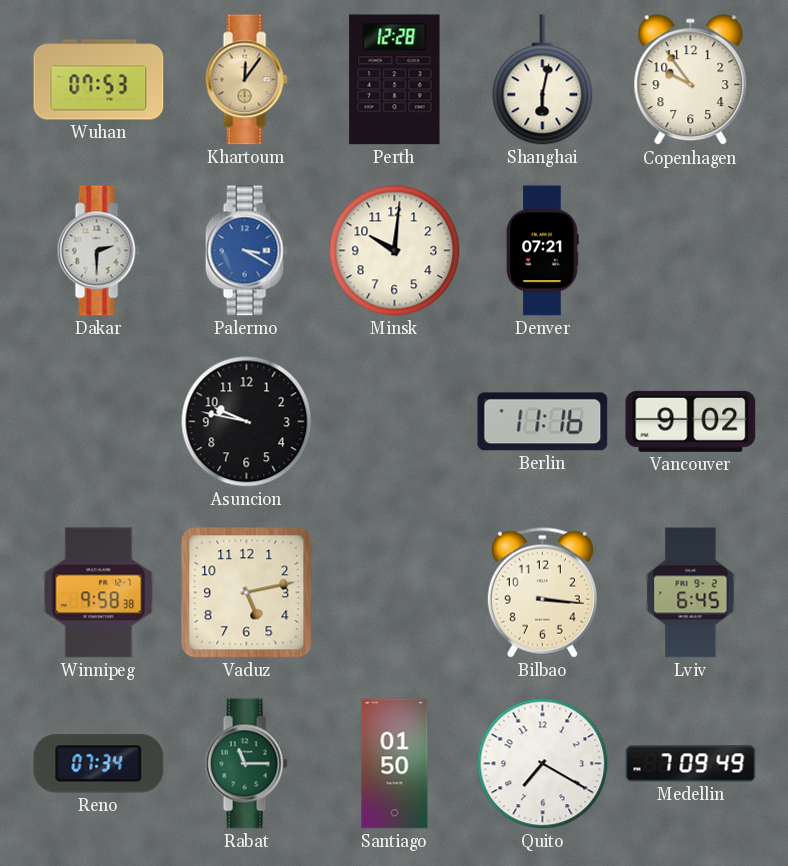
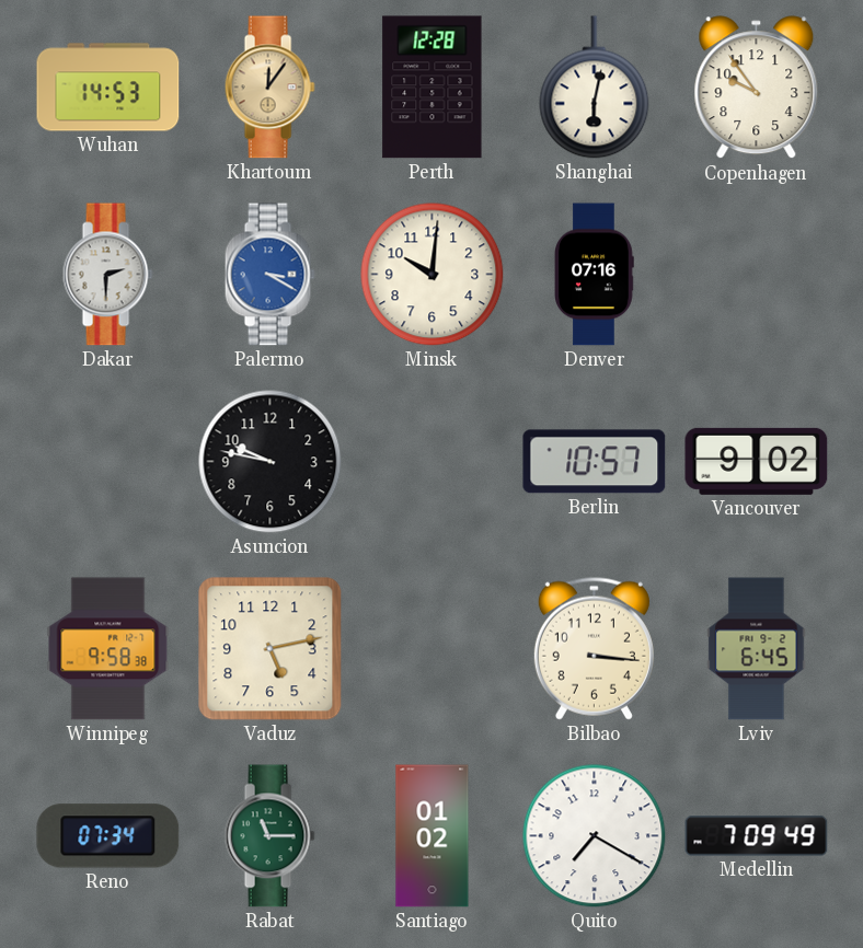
Wuhan: 07:53 -> 14:53 (108, 88)
Denver: 07:21 -> 07:16 (595, 275)
Berlin: 11:16 -> 10:57 (595, 462)
Santiago: 01:50 -> 01:02 (433, 836)
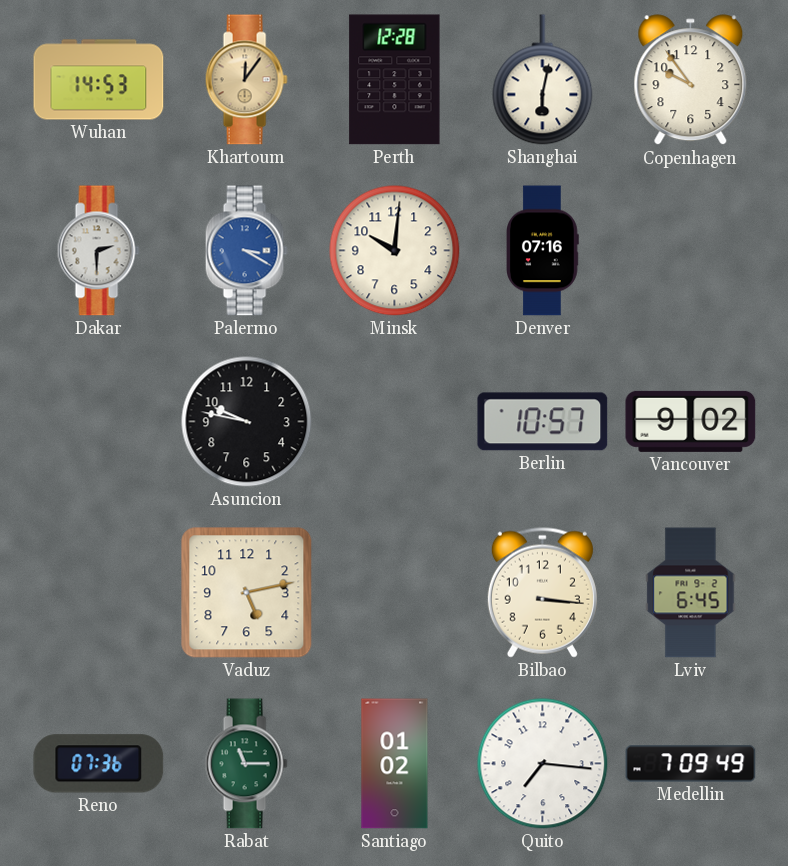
Winnipeg: 9:58 -> none (108, 649)
Reno: 07:34 -> 07:36 (99, 764)
Quito: 7:20 -> 7:16 (543, 764)
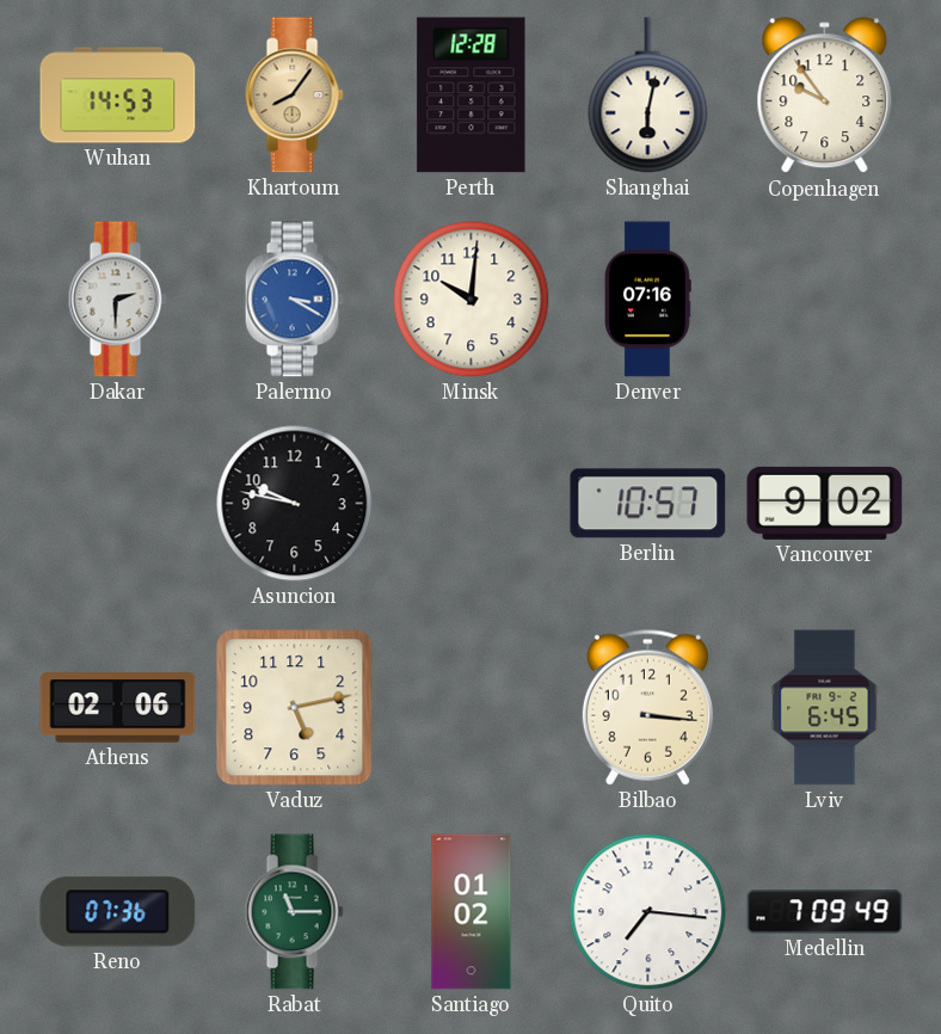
Khartoum: 12:06 -> 8:06 (294, 96)
Athens: none -> 02:06 (118, 708)
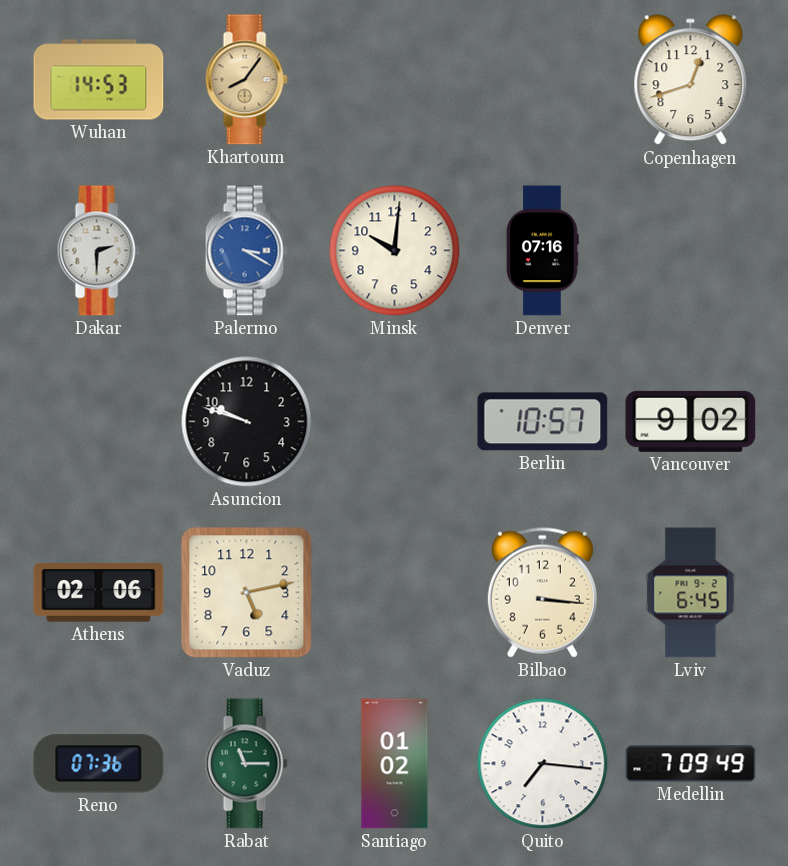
Perth: 12:28 -> none (472, 96)
Shanghai: 6:02 -> none (648, 96)
Copenhagen: 9:54 -> 12:42 (691, 80)
Asuncion: 9:47 -> 9:48 (247, 422)
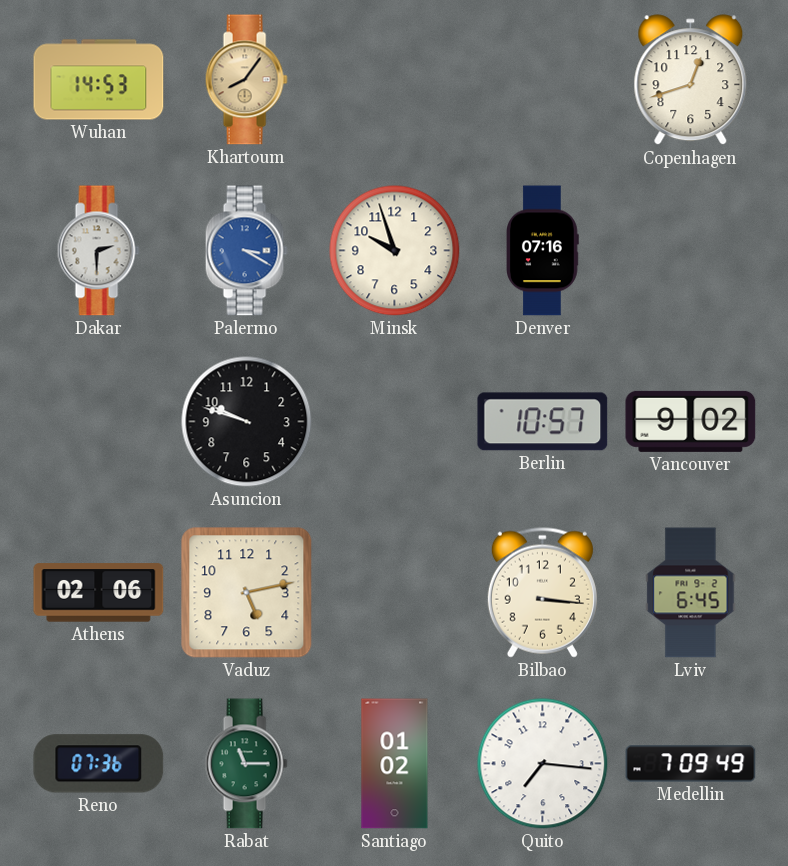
Minsk: 10:01 -> 9:57 (395, 251)
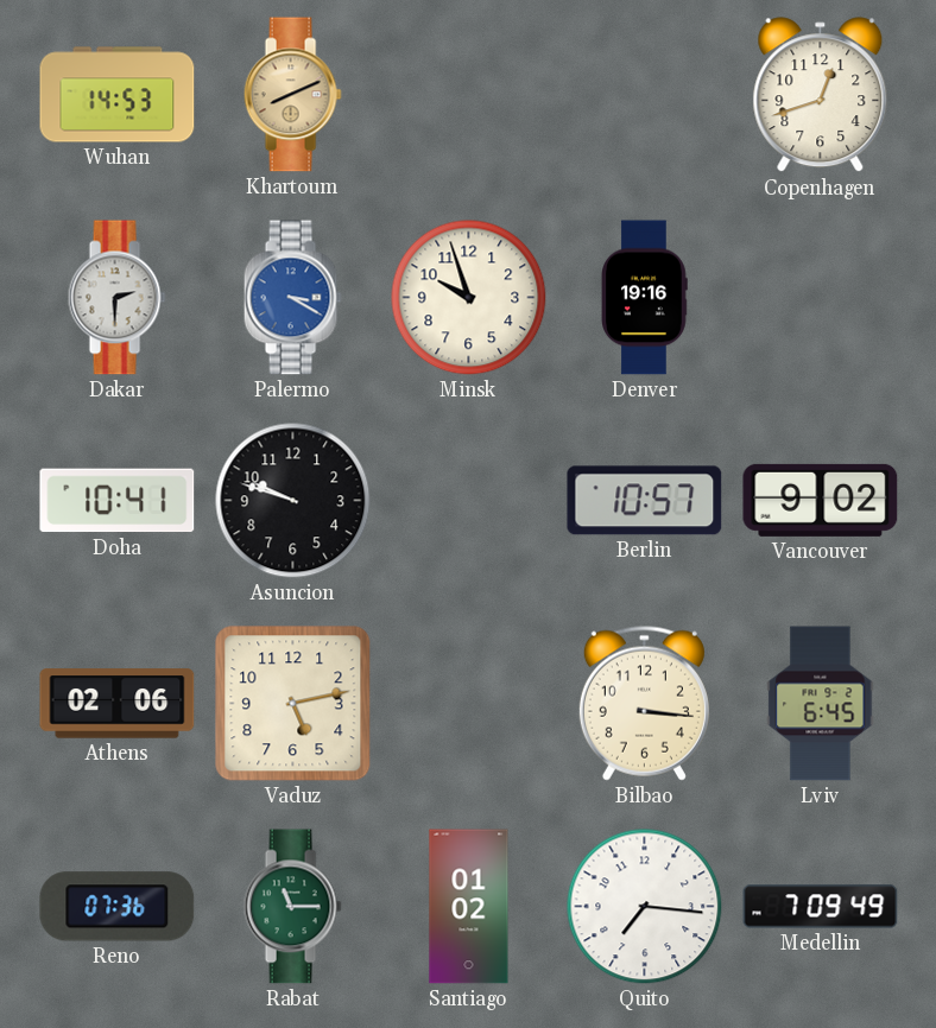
Khartoum: 8:06 -> 8:11 (292, 95)
Denver: 07:16 -> 19:16 (645, 298)
Doha: none -> 10:41 (118, 501)
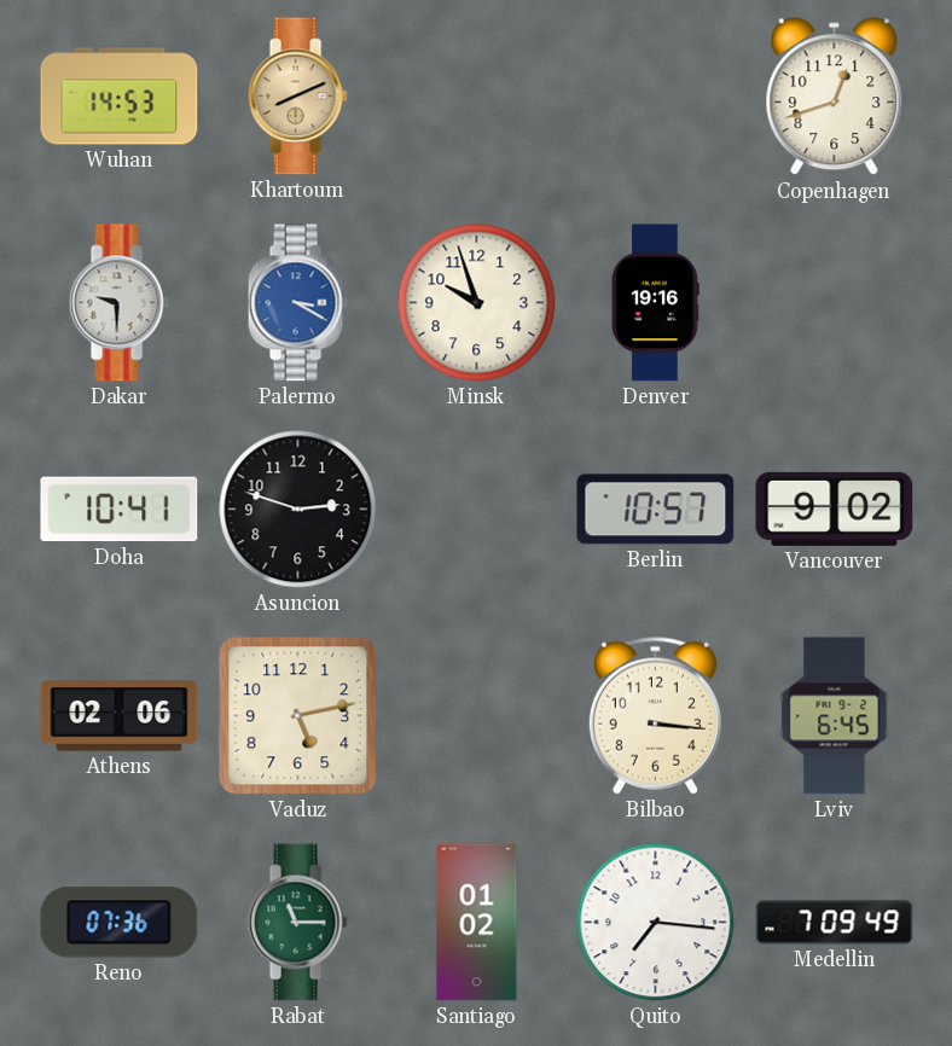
Dakar: 2:30 -> 9:30 (118, 303)
Asuncion: 9:48 -> 2:48 (298, 510)
